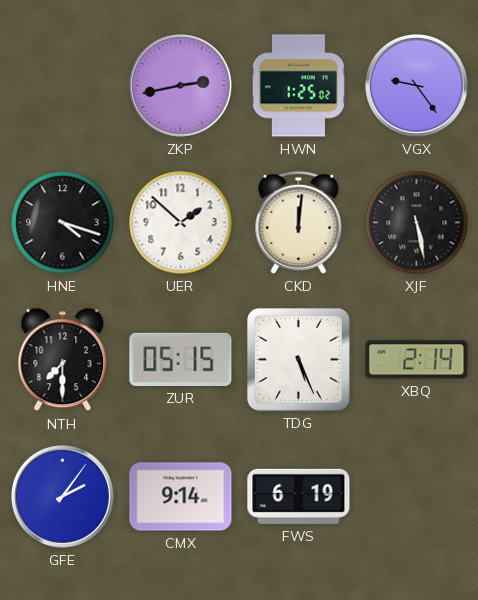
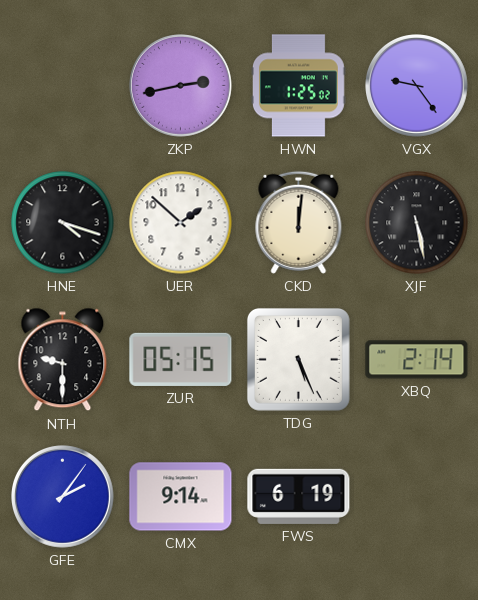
NTH: 7:30 -> 9:30 (63, 360)
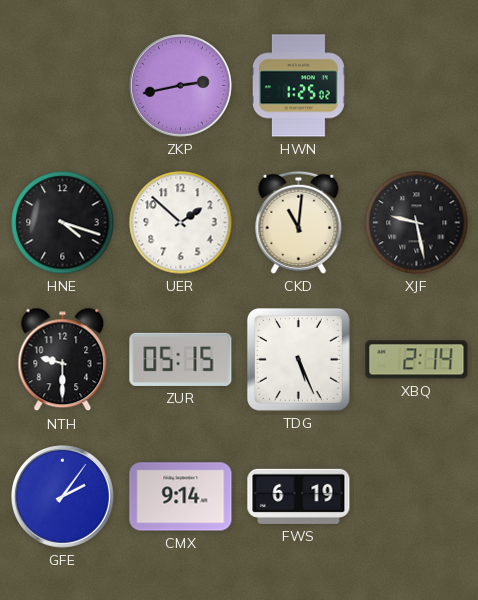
VGX: 9:24 -> none (417, 86)
CKD: 12:01 -> 11:01 (299, 222)
XJF: 5:28 -> 9:28 (417, 223)
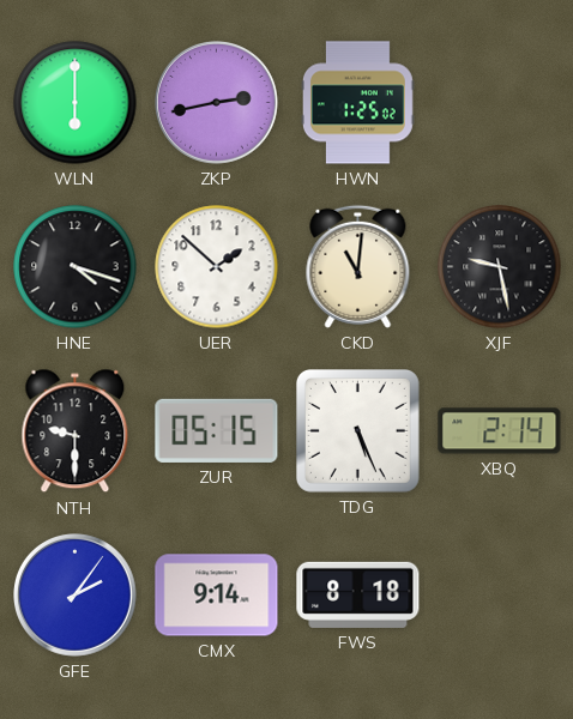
WLN: none -> 6:00 (76, 103)
FWS: 6:19 -> 8:18 (358, 594)
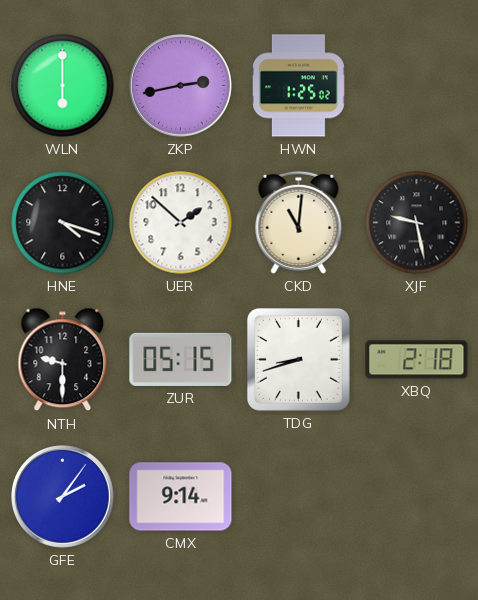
TDG: 5:26 -> 8:42 (298, 359)
XBQ: 2:14 -> 2:18 (417, 360)
FWS: 8:18 -> none (358, 594)
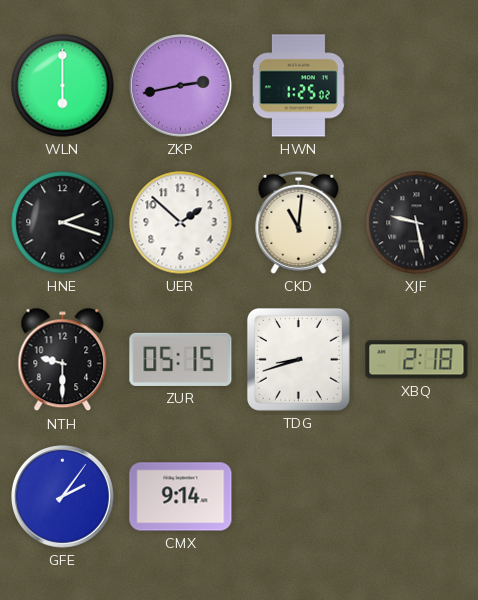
HNE: 4:18 -> 2:18 (63, 223)
